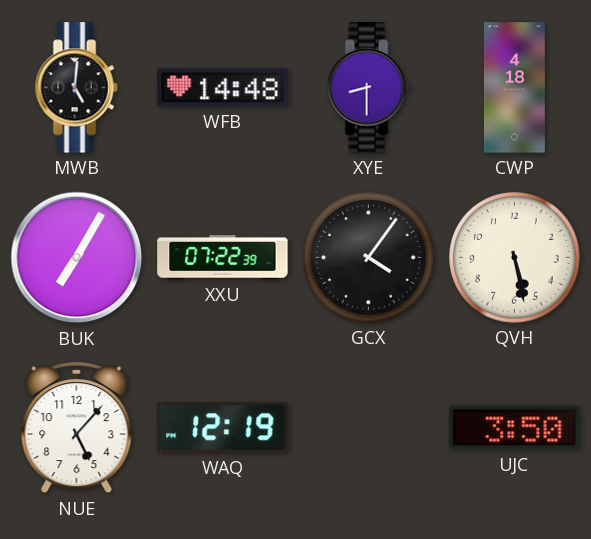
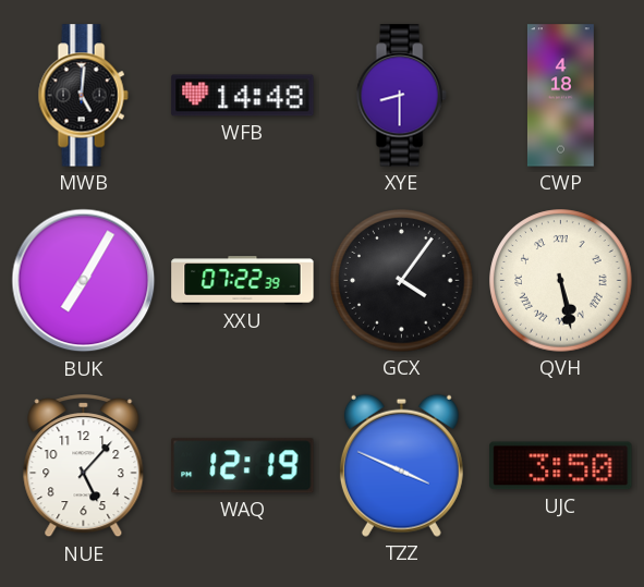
QVH numerals: Arabic -> Roman (561, 281)
TZZ: none -> 3:49 (401, 465)
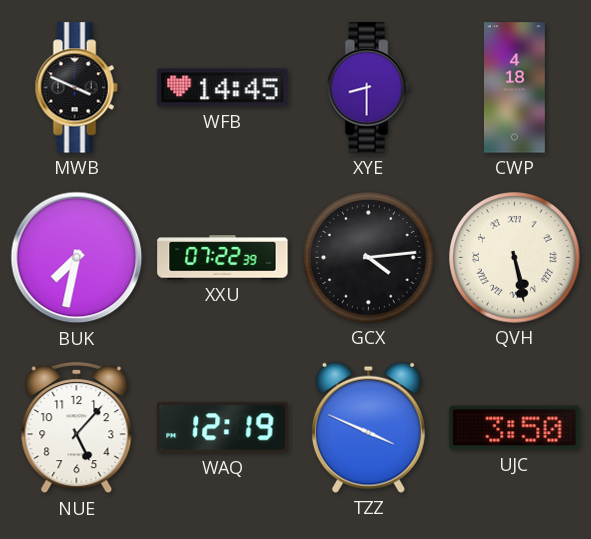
MWB: 5:01 -> 3:49 (76, 88)
WFB: 14:48 -> 14:45 (223, 88)
BUK: 7:05 -> 7:32 (77, 258)
GCX: 4:06 -> 4:14 (369, 258)
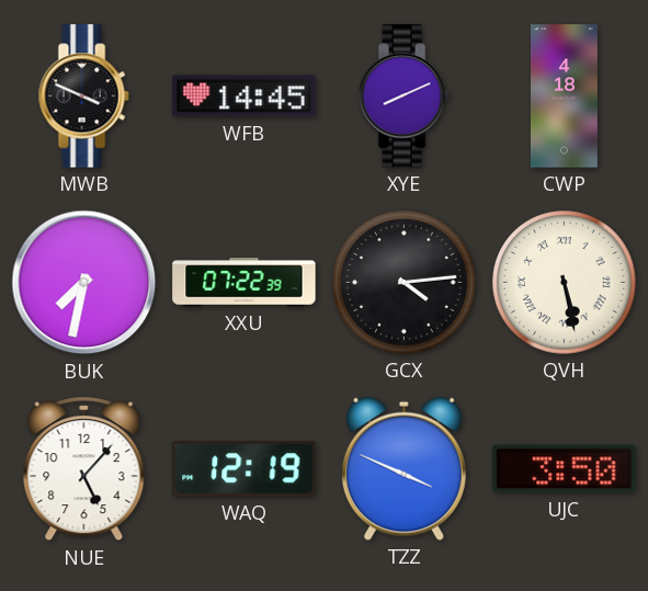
XYE: 8:30 -> 8:11 (403, 96)
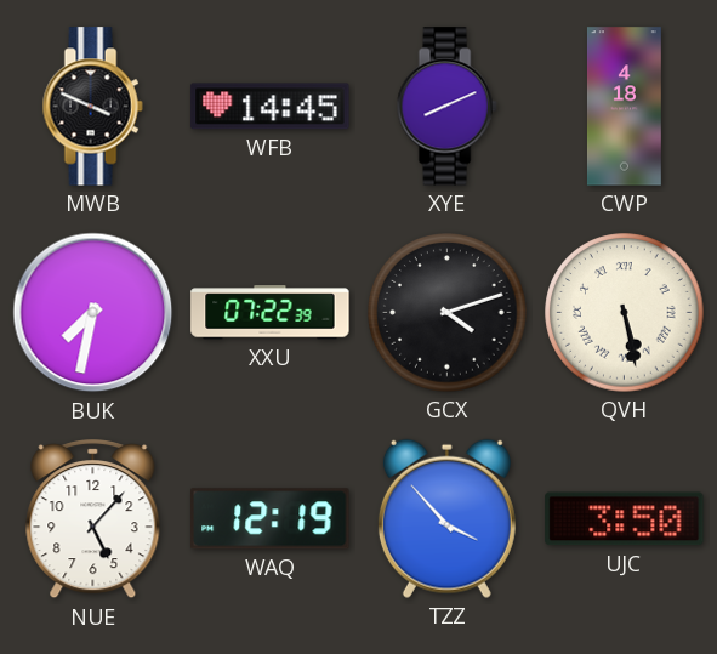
GCX: 4:14 -> 4:12 (448, 313)
TZZ: 3:49 -> 3:53 (446, 518)
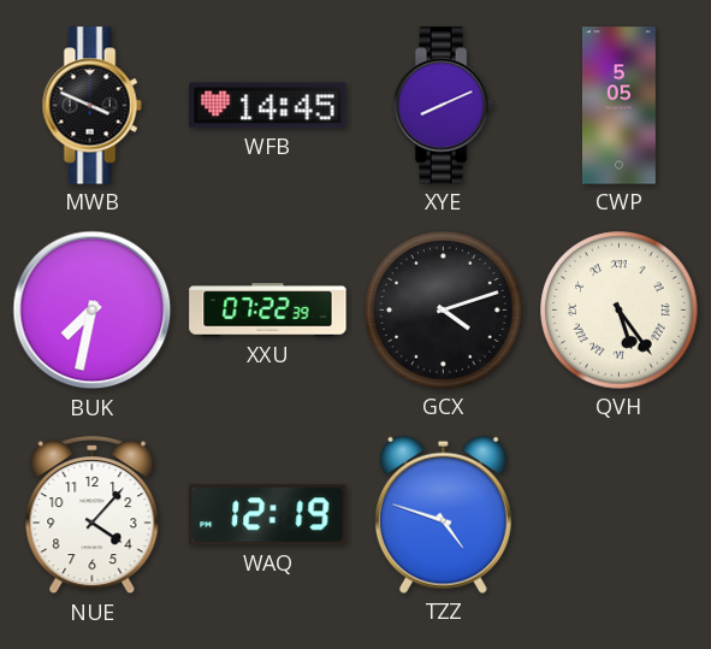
CWP: 4:18 -> 5:05 (618, 106)
QVH: 5:28 -> 5:24 (620, 311)
NUE: 5:07 -> 4:07 (93, 515)
TZZ: 3:53 -> 4:48 (443, 514)
UJC: 3:50 -> none (625, 519)
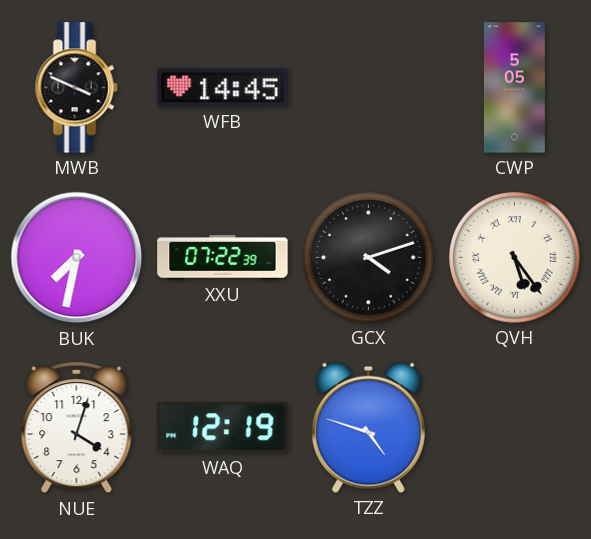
XYE: 8:11 -> none (443, 106)
NUE: 4:07 -> 4:03 (77, 428)
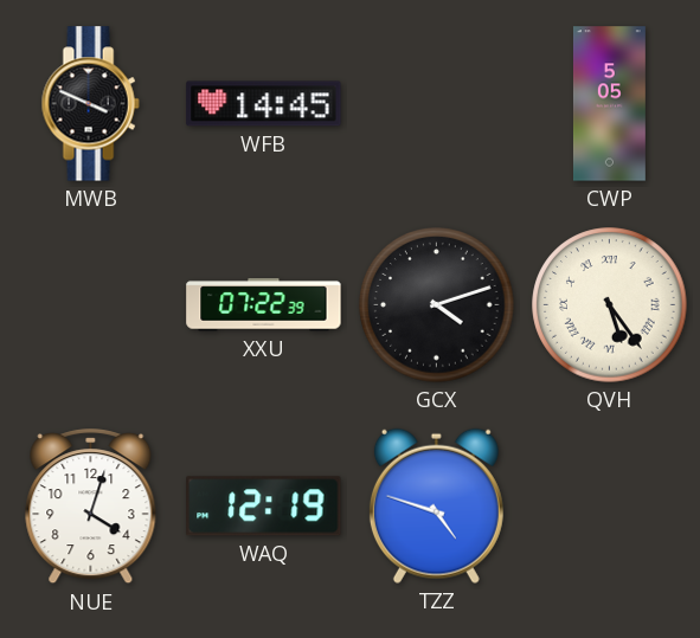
BUK: 7:32 -> none (77, 258)
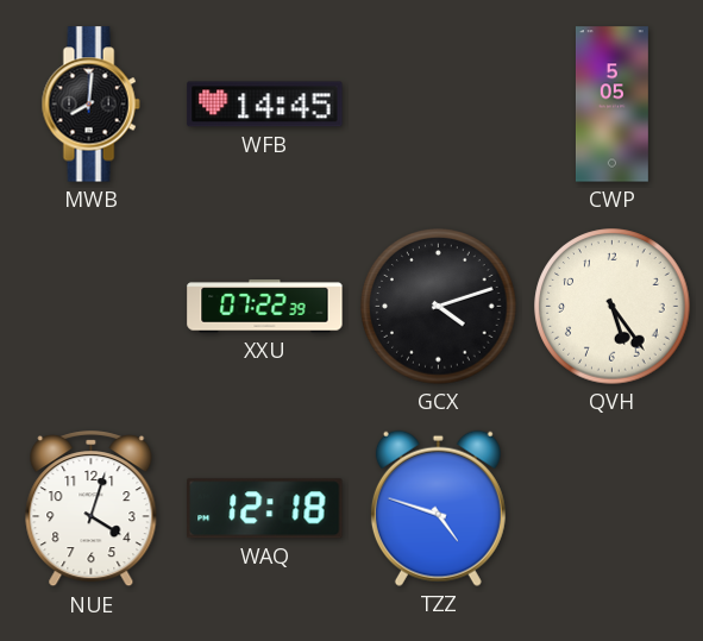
MWB: 3:49 -> 8:01 (90, 105)
QVH numerals: Roman -> Arabic (613, 307)
WAQ: 12:19 -> 12:18 (265, 509)
